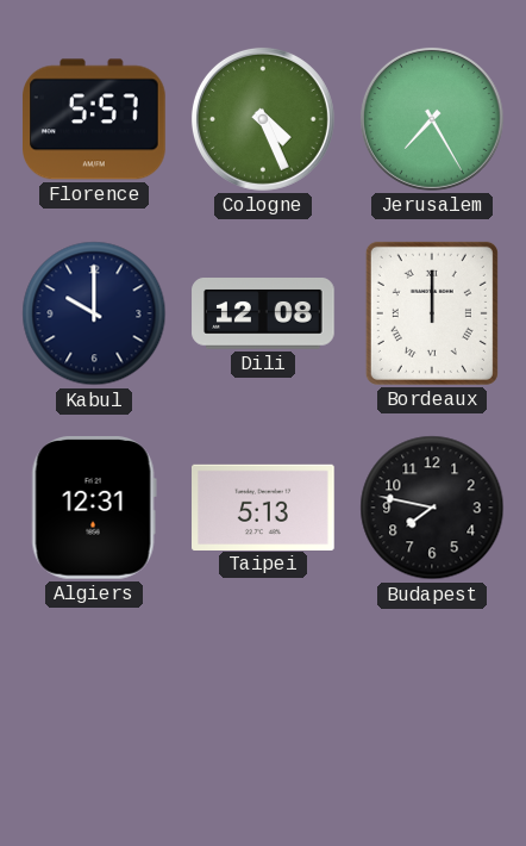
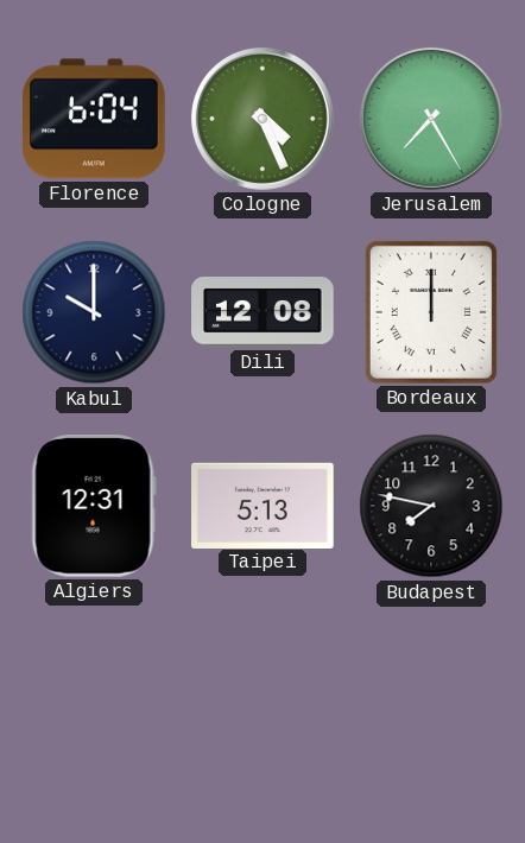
Florence: 5:57 -> 6:04 (95, 119)
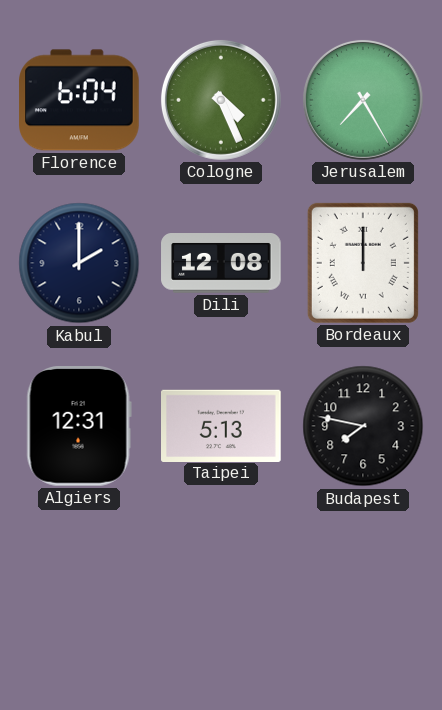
Kabul: 10:00 -> 2:00 (79, 263)
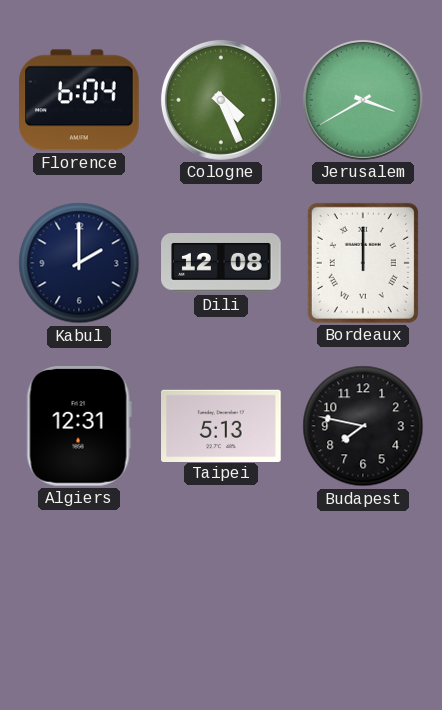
Jerusalem: 7:25 -> 3:40 (363, 100)
